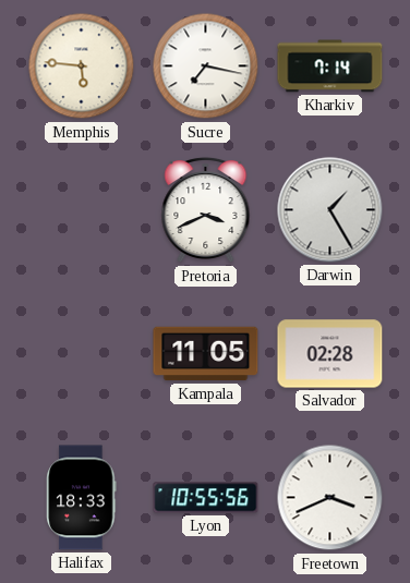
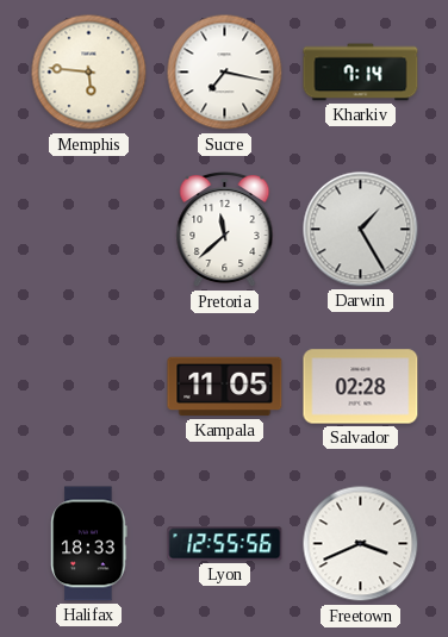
Pretoria: 3:41 -> 11:38 (225, 230)
Lyon: 10:55 -> 12:55 (225, 544)
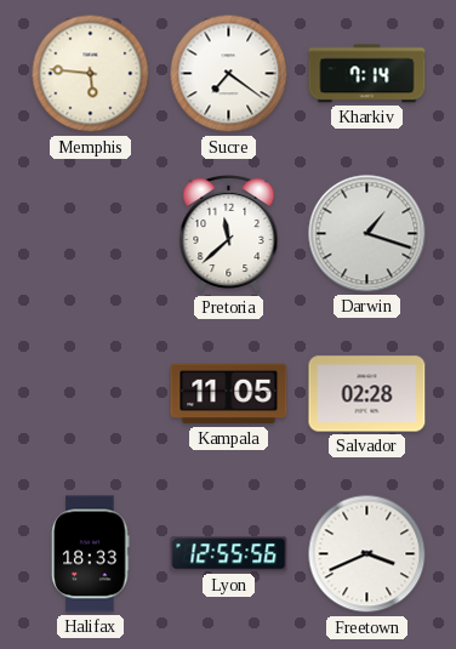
Sucre: 7:17 -> 7:21 (229, 74)
Darwin: 1:25 -> 1:18 (367, 234)
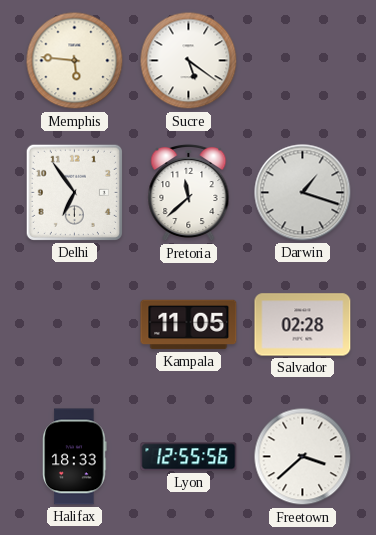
Sucre: 7:21 -> 5:21 (189, 61)
Kharkiv: 7:14 -> none (367, 74)
Delhi: none -> 6:54 (74, 192)
Freetown: 3:41 -> 3:38 (303, 457)
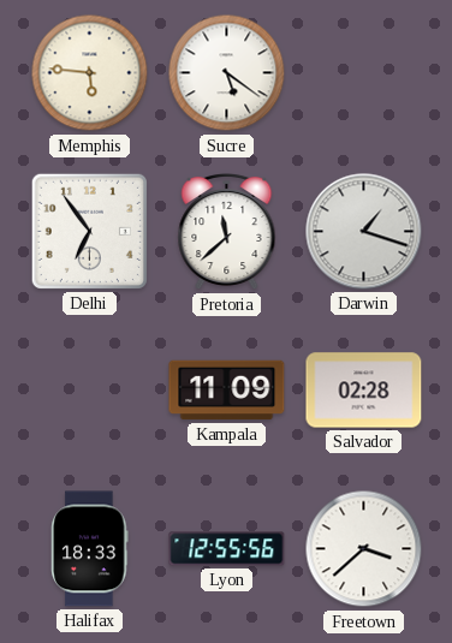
Kampala: 11:05 -> 11:09 (227, 391)
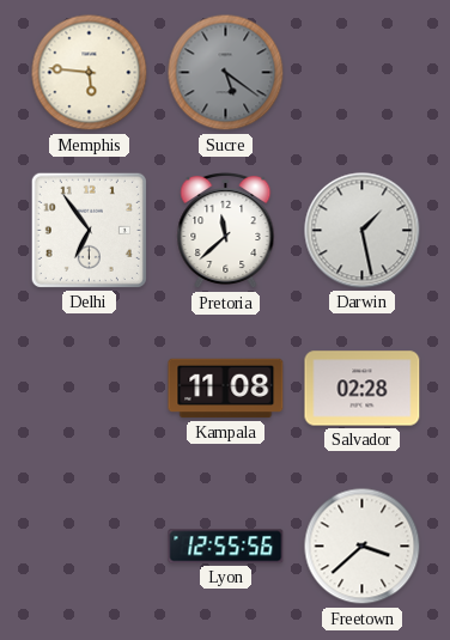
Sucre dial: white -> grey (226, 73)
Darwin: 1:18 -> 1:28 (363, 231)
Kampala: 11:09 -> 11:08 (226, 389)
Halifax: 18:33 -> none (90, 549)
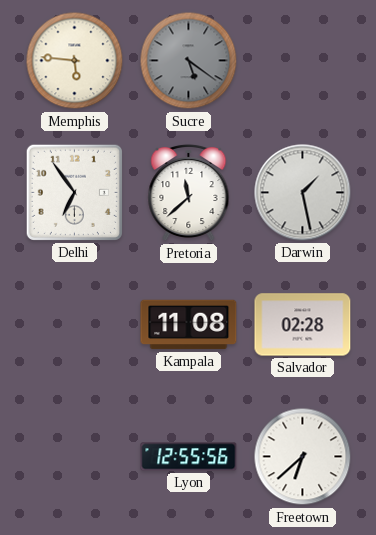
Freetown: 3:38 -> 6:38 (303, 457)
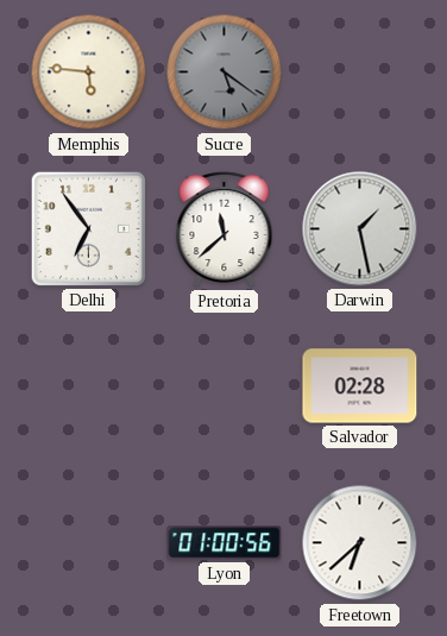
Kampala: 11:08 -> none (189, 325)
Lyon: 12:55 -> 01:00 (225, 543)
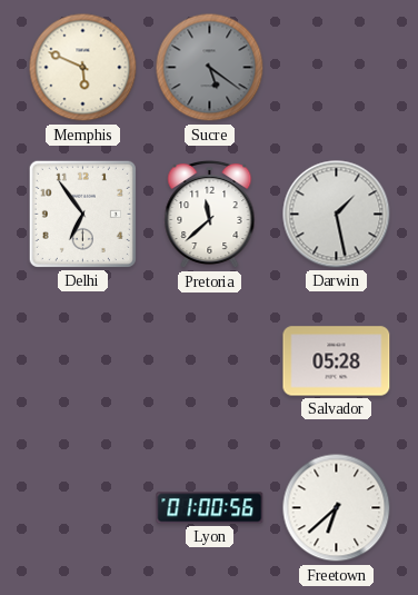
Memphis: 5:46 -> 5:49 (83, 68)
Salvador: 02:28 -> 05:28 (337, 361)
